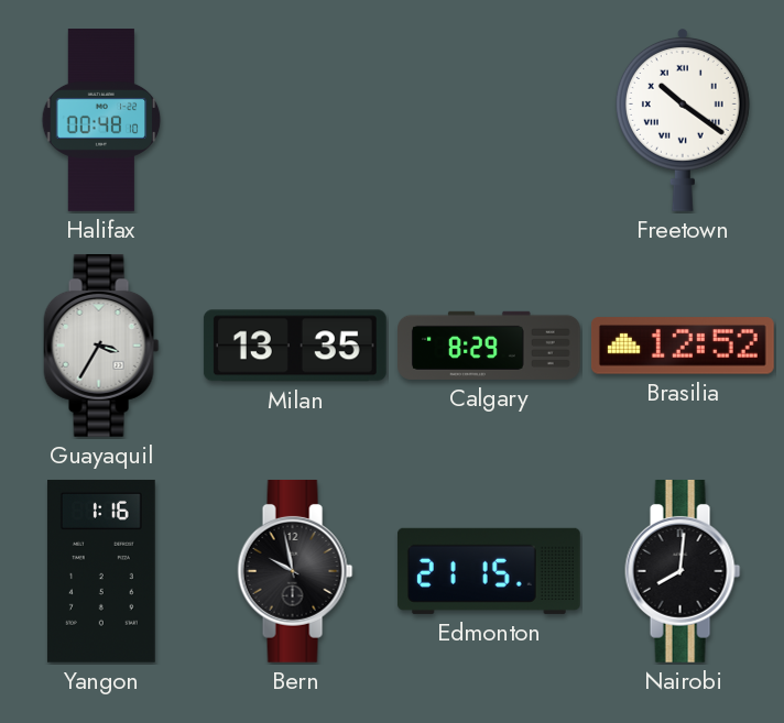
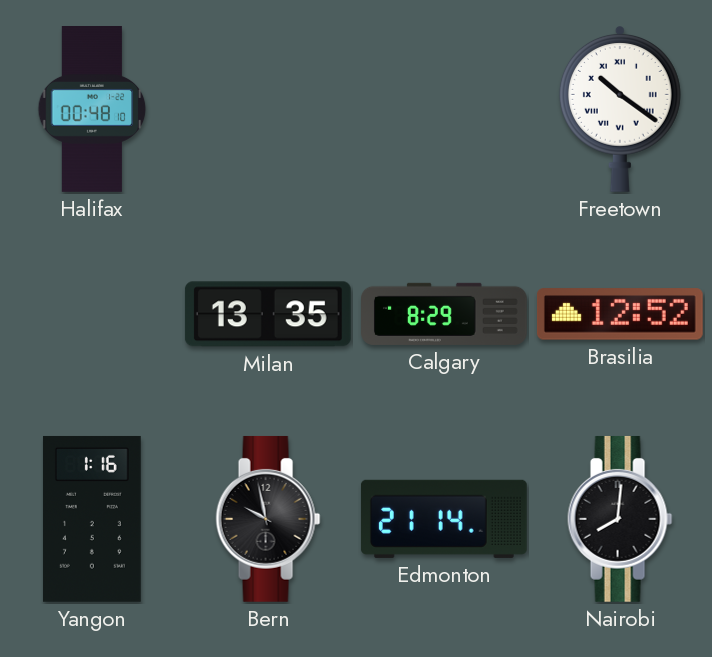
Guayaquil: 3:35 -> none (101, 346)
Edmonton: 21:15 -> 21:14 (444, 519)
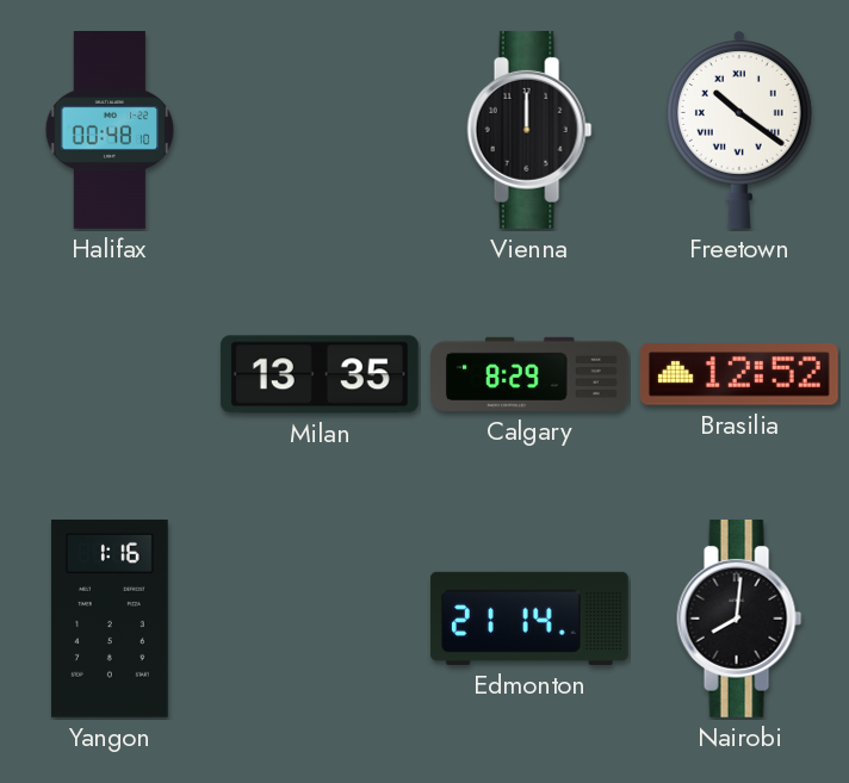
Vienna: none -> 12:00 (529, 130)
Bern: 9:58 -> none (268, 519)
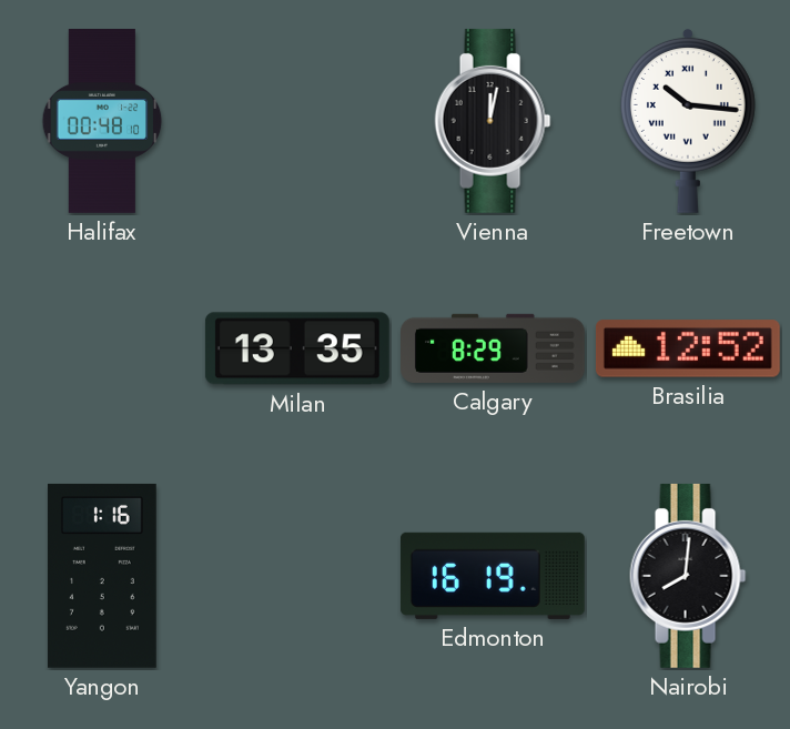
Vienna: 12:00 -> 12:02 (493, 121)
Freetown: 10:21 -> 10:16 (688, 121)
Edmonton: 21:14 -> 16:19 (493, 576)
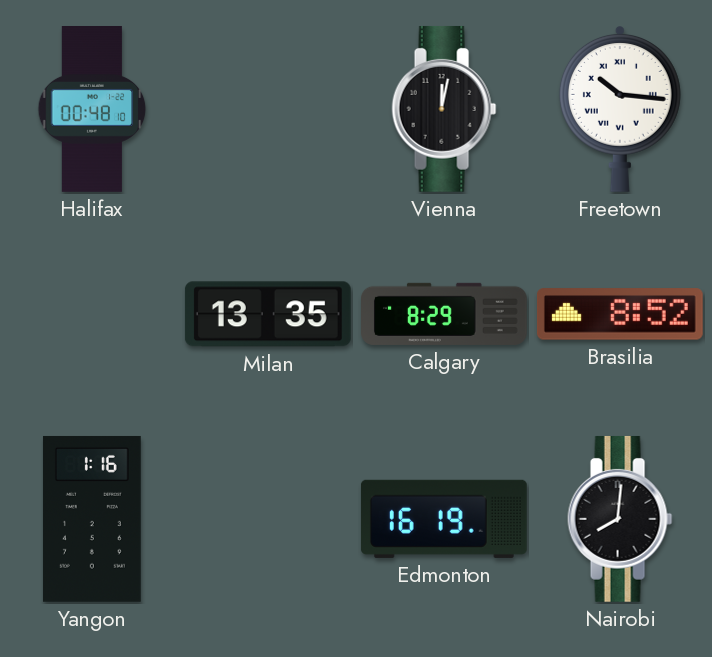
Brasilia: 12:52 -> 8:52 (620, 314)
